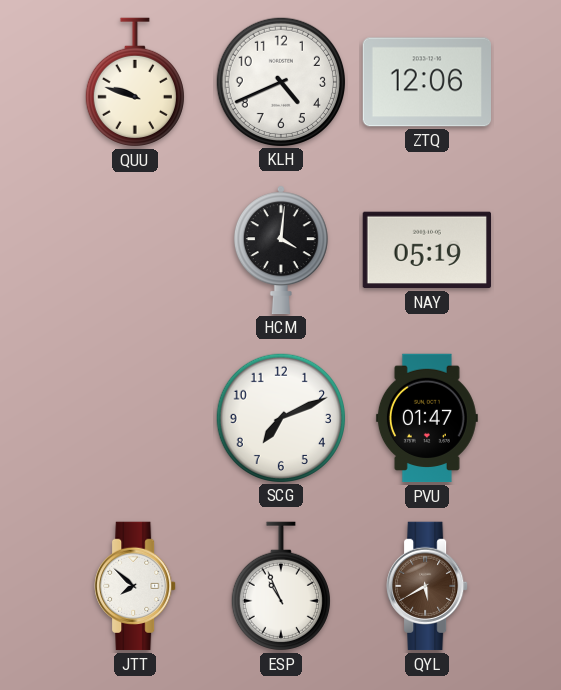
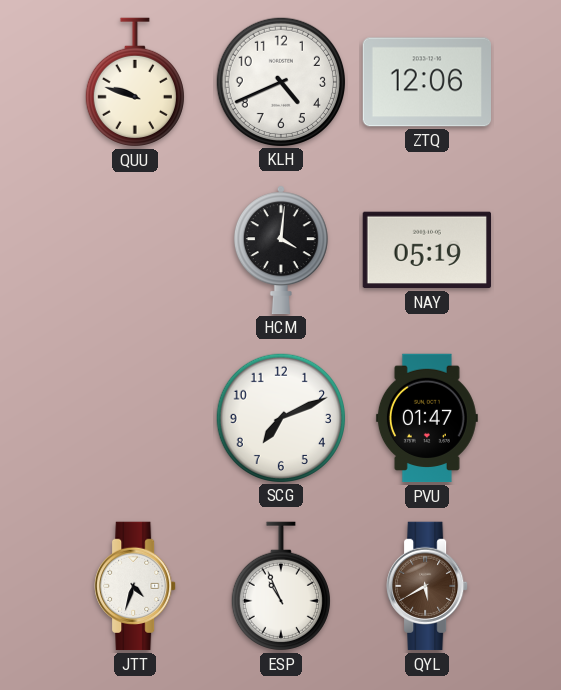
JTT: 7:52 -> 4:33 (135, 586)
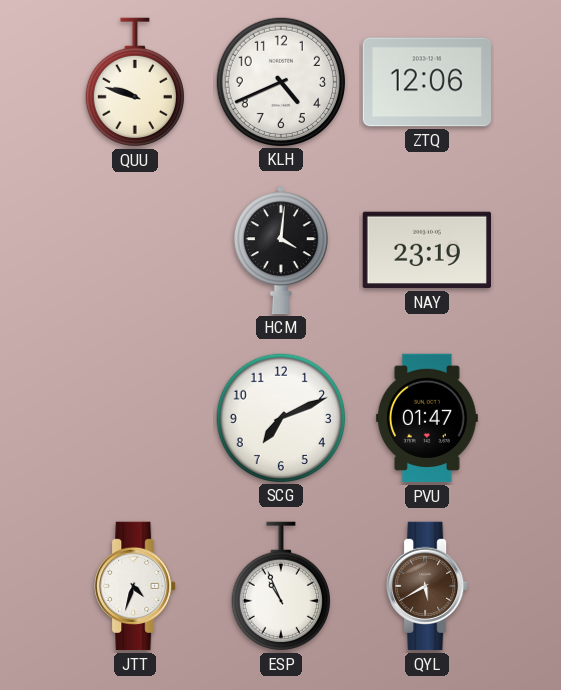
NAY: 05:19 -> 23:19 (426, 250)
